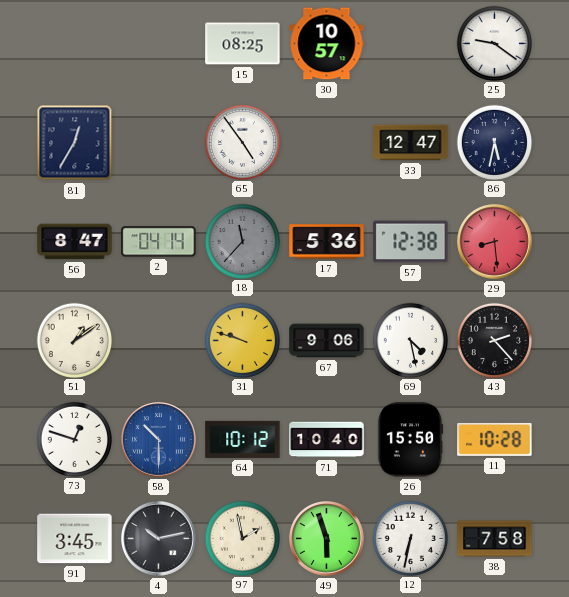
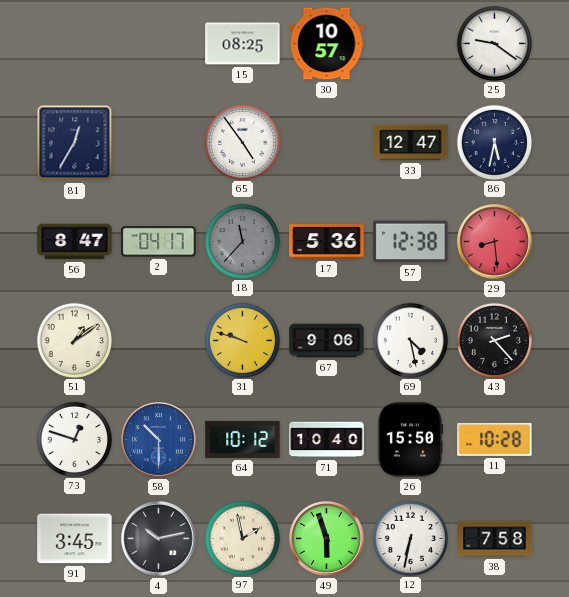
2: 04:14 -> 04:17 (159, 242)
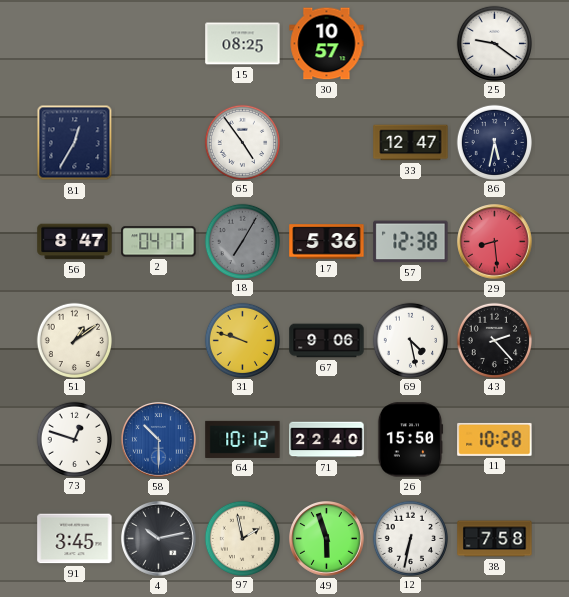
18: 11:37 -> 7:05 (242, 241)
71: 10:40 -> 22:40 (327, 440)
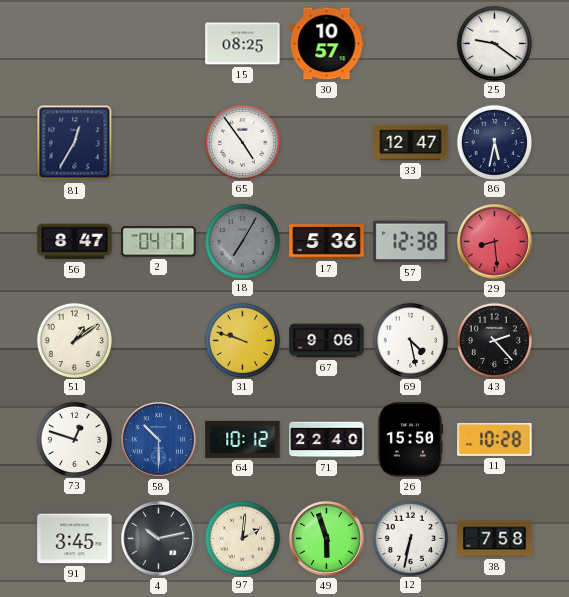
97: 1:58 -> 2:01 (242, 538)
